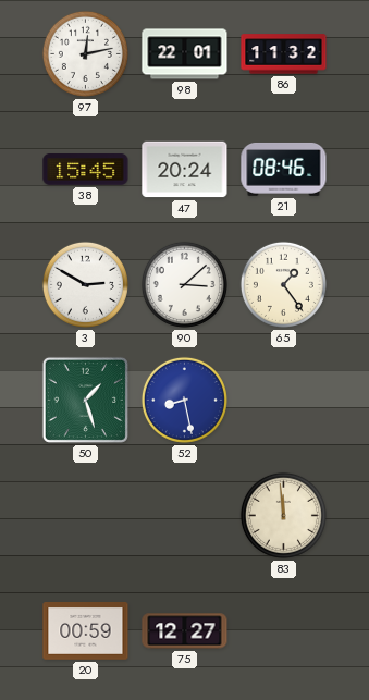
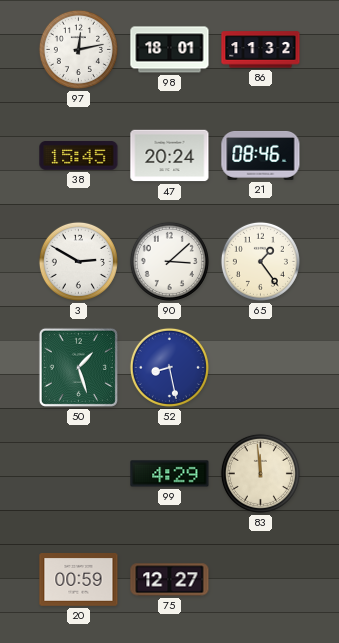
98: 22:01 -> 18:01 (170, 50)
99: none -> 4:29 (170, 474)
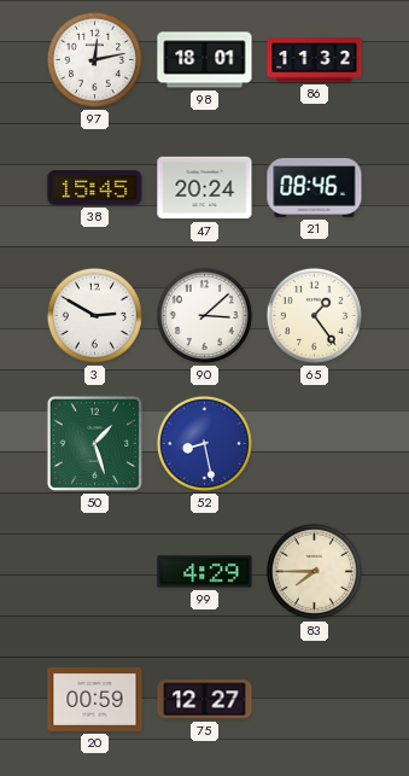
83: 11:59 -> 7:45 (314, 571)
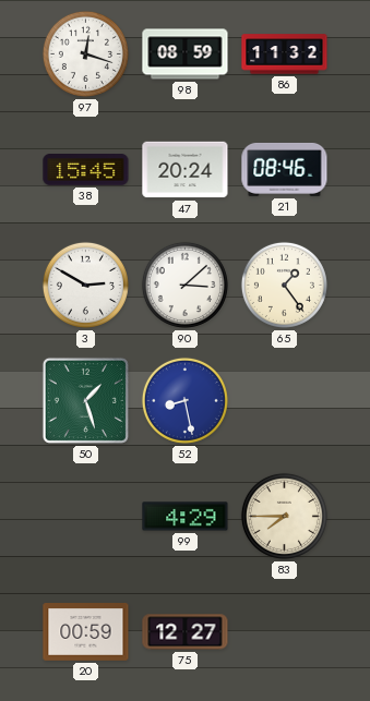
97: 12:13 -> 12:18 (85, 53)
98: 18:01 -> 08:59 (186, 55)
